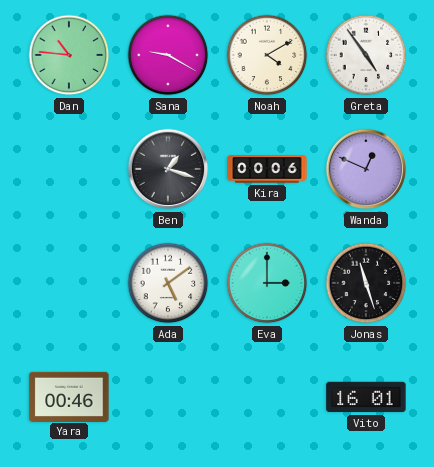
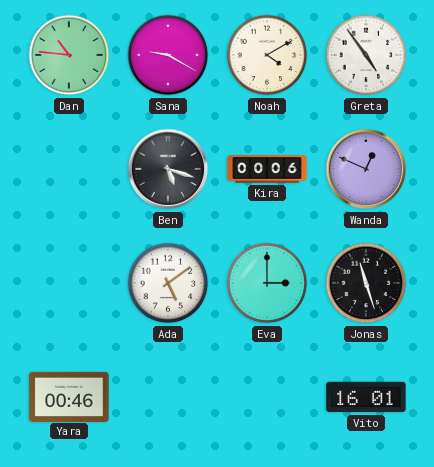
Ben: 1:18 -> 5:18 (168, 169)
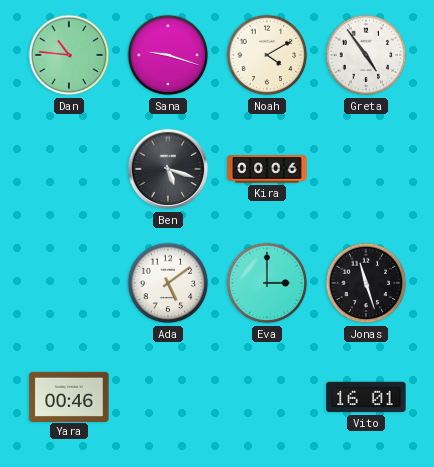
Sana: 9:20 -> 9:18 (168, 55)
Wanda: 12:49 -> none (366, 169)
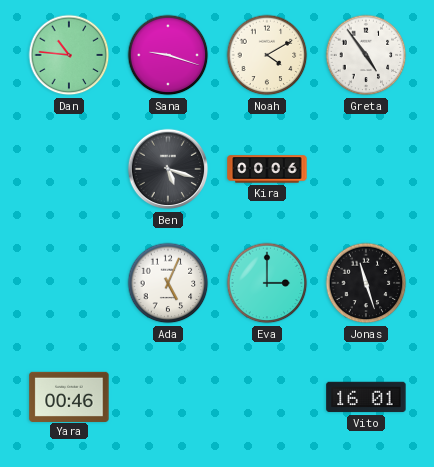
Ada: 5:09 -> 5:04 (168, 283)
